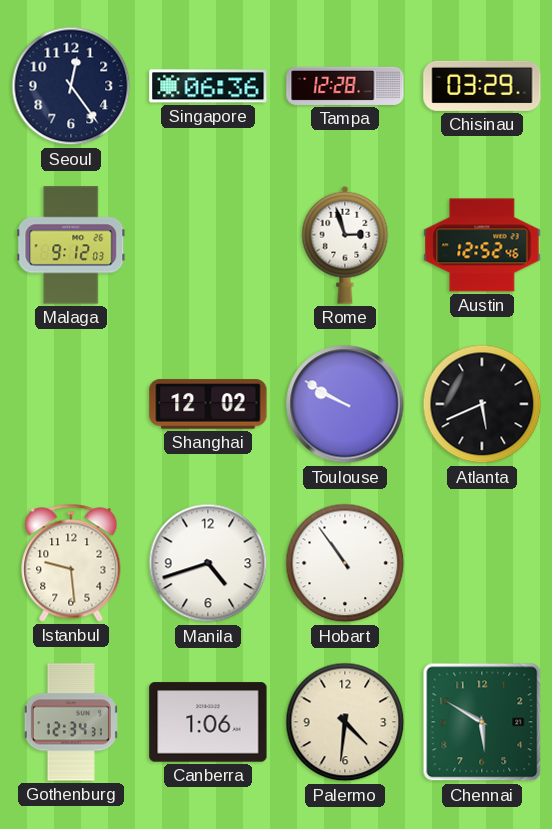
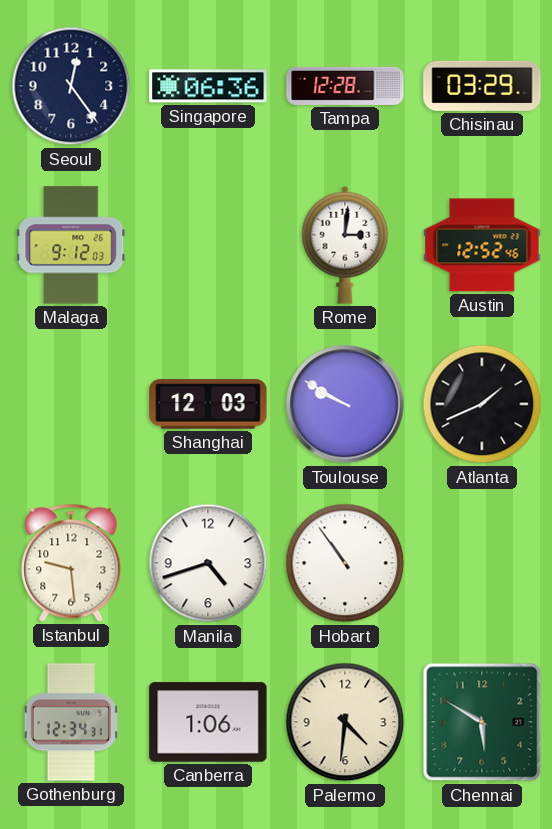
Rome: 2:57 -> 3:01 (345, 245)
Shanghai: 12:02 -> 12:03 (208, 404)
Atlanta: 5:41 -> 1:41 (482, 404)
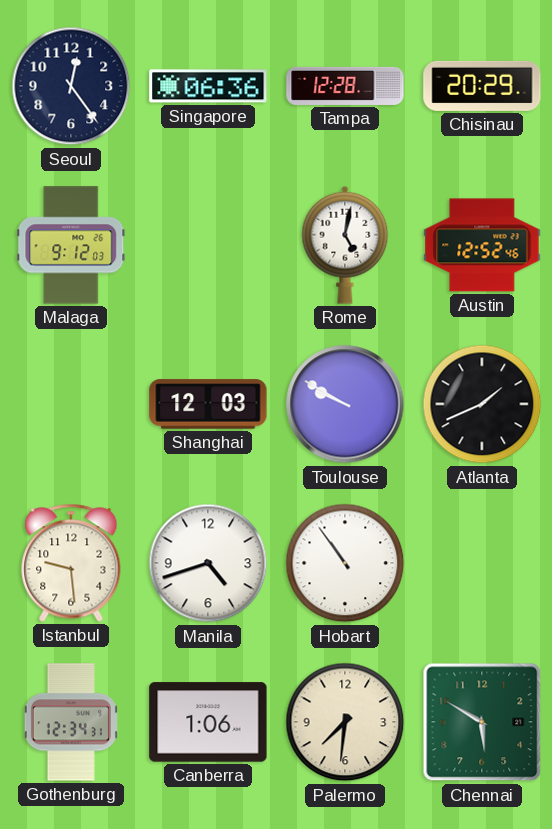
Chisinau: 03:29 -> 20:29 (482, 86)
Rome: 3:01 -> 5:02 (345, 245)
Palermo: 4:31 -> 7:31 (345, 722)
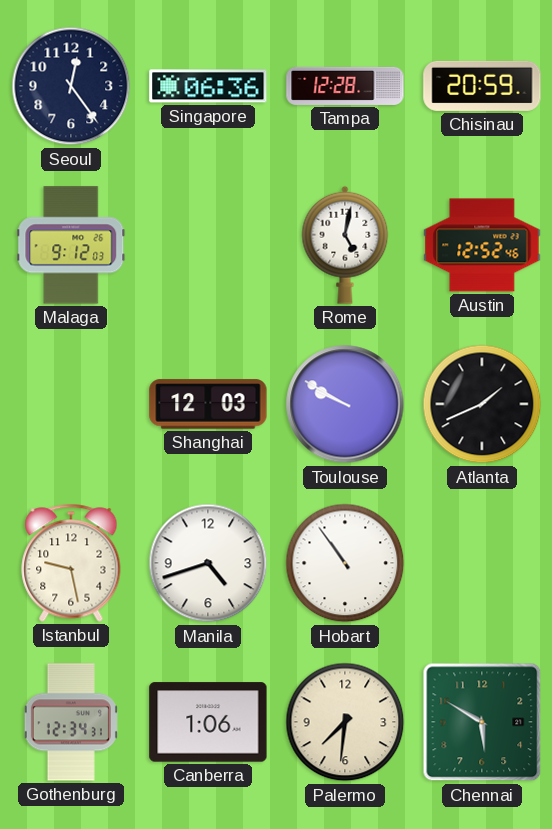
Chisinau: 20:29 -> 20:59 (482, 86)
Istanbul: 9:29 -> 9:28 (71, 563)
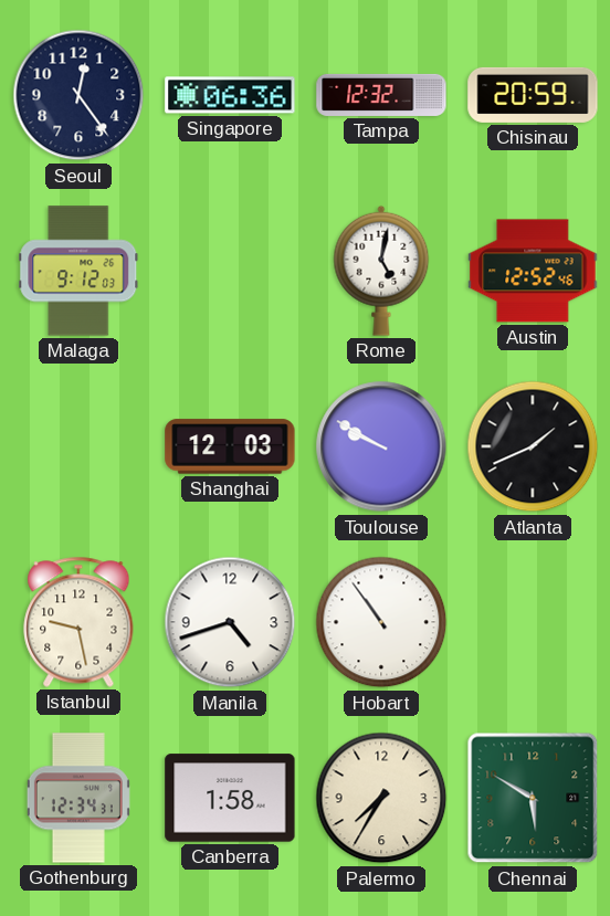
Tampa: 12:28 -> 12:32 (381, 95)
Canberra: 1:06 -> 1:58 (230, 798)
Palermo: 7:31 -> 7:35 (381, 798)
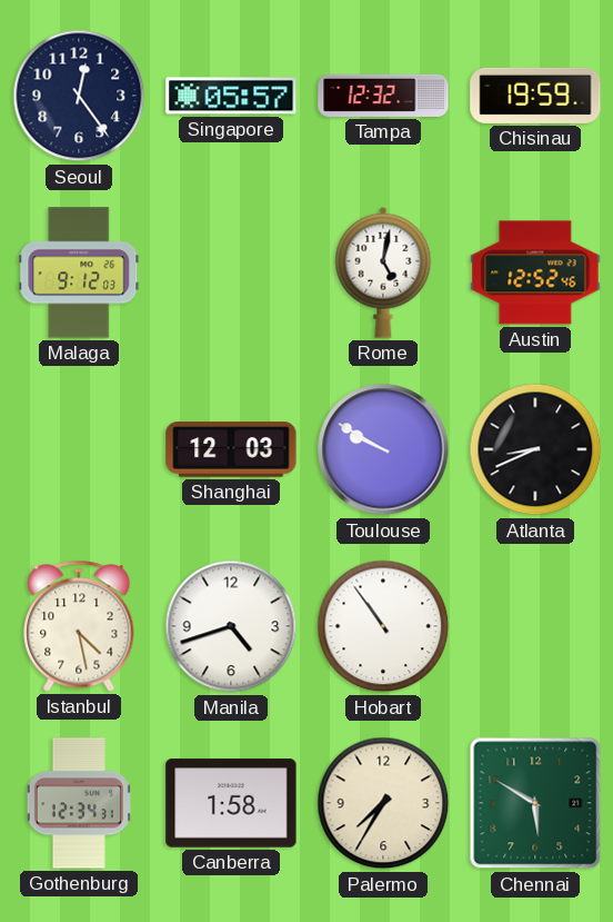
Singapore: 06:36 -> 05:57 (231, 96)
Chisinau: 20:59 -> 19:59 (535, 96)
Atlanta: 1:41 -> 8:41 (535, 449)
Istanbul: 9:28 -> 4:28 (79, 626)
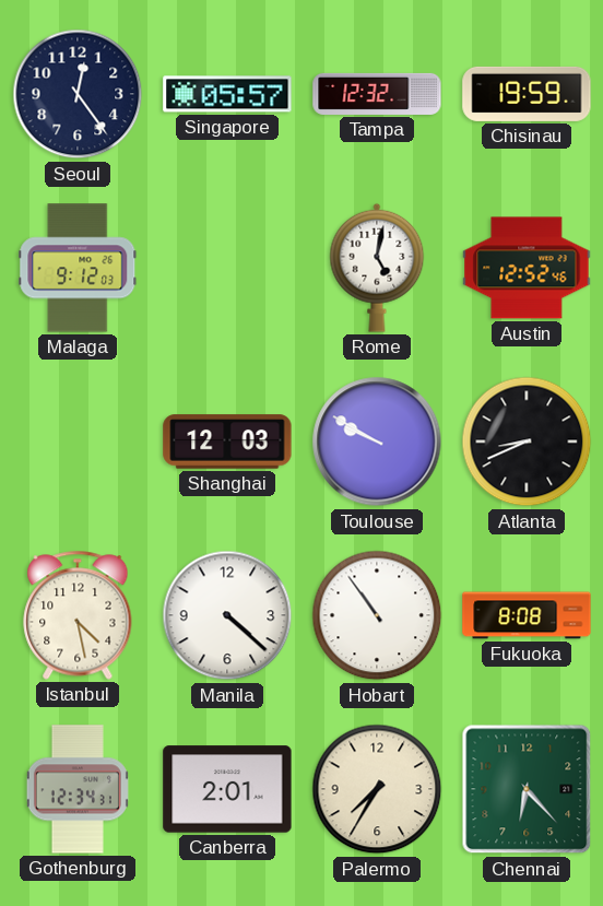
Manila: 4:42 -> 4:22 (227, 615)
Fukuoka: none -> 8:08 (527, 615)
Canberra: 1:58 -> 2:01 (227, 789)
Chennai: 5:50 -> 6:23 (527, 789)
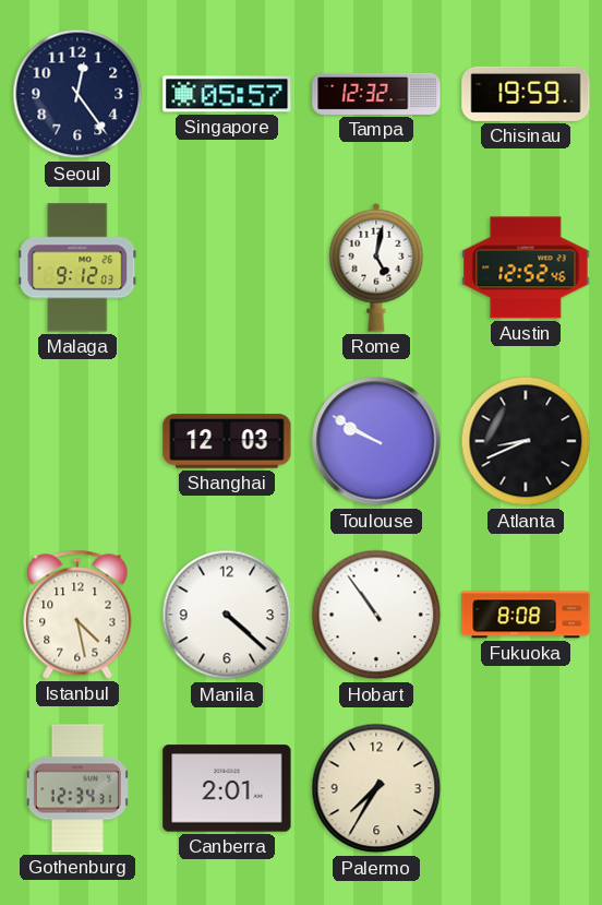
Chennai: 6:23 -> none (527, 789)
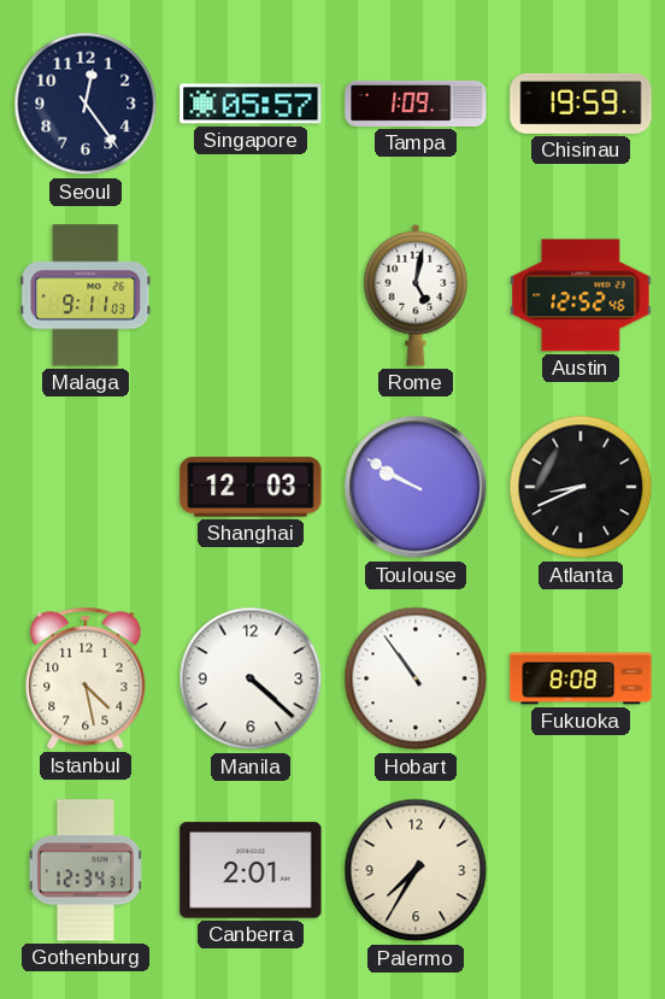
Tampa: 12:32 -> 1:09 (416, 104)
Malaga: 9:12 -> 9:11 (86, 295)
